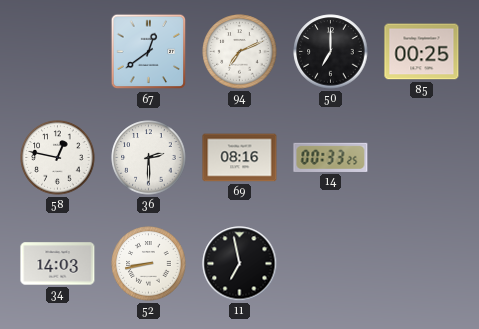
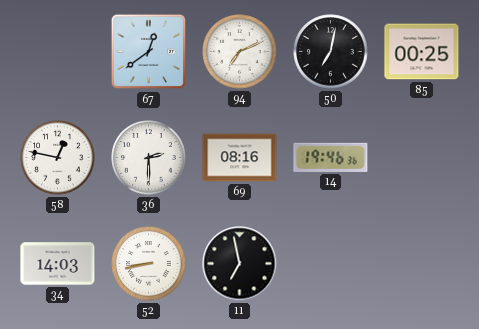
50: 7:00 -> 7:02 (331, 52)
14: 00:33 -> 19:46 (331, 157)
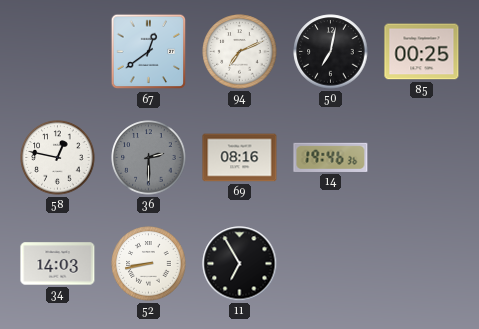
36 dial: white -> grey (149, 158)
11: 6:58 -> 6:55 (240, 264)
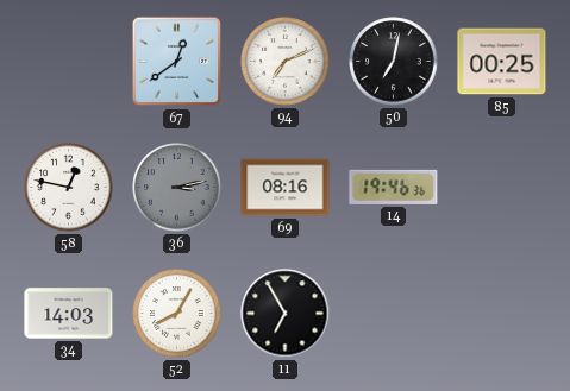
36: 2:30 -> 3:13 (177, 188)
52: 8:43 -> 8:05 (177, 314)
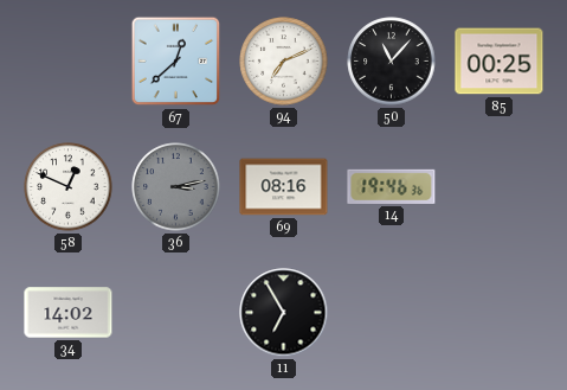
67: 12:39 -> 12:38 (176, 62)
50: 7:02 -> 11:07 (392, 62)
58: 12:47 -> 12:49 (69, 187)
34: 14:03 -> 14:02 (69, 313)
52: 8:05 -> none (177, 314)
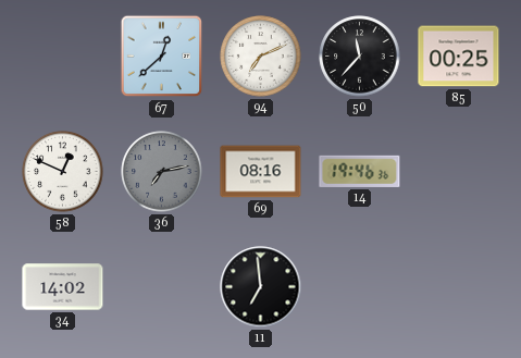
50: 11:07 -> 11:37 (360, 57)
36: 3:13 -> 7:13 (162, 172)
11: 6:55 -> 6:59 (261, 287)
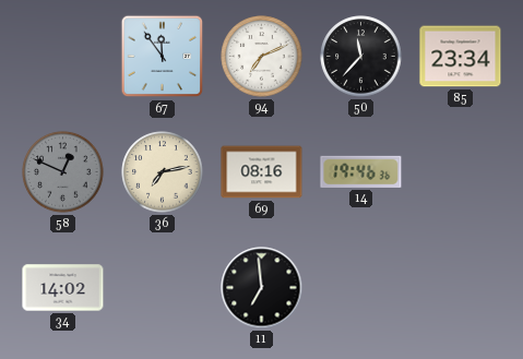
67: 12:38 -> 11:54 (163, 57)
85: 00:25 -> 23:34 (461, 57)
58 dial: white -> grey (63, 172)
36 dial: grey -> cream (163, 172)
